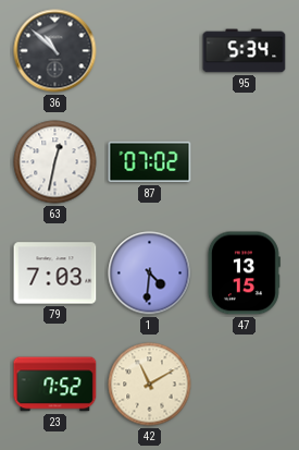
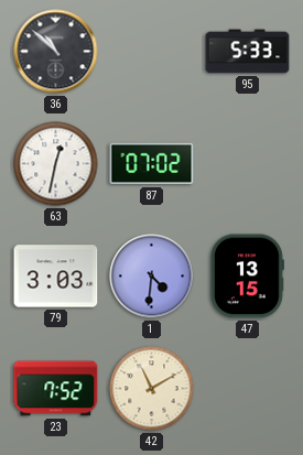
95: 5:34 -> 5:33 (248, 52)
79: 7:03 -> 3:03 (56, 277)
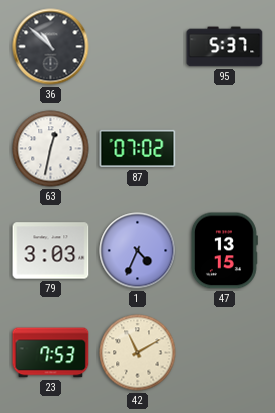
95: 5:33 -> 5:37 (225, 47)
1: 4:31 -> 4:34 (138, 251)
23: 7:52 -> 7:53 (51, 353)
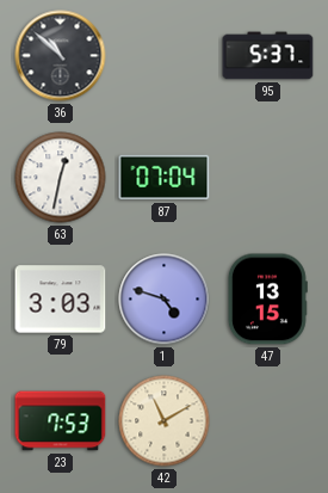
87: 07:02 -> 07:04 (165, 178)
1: 4:34 -> 4:48 (165, 300)
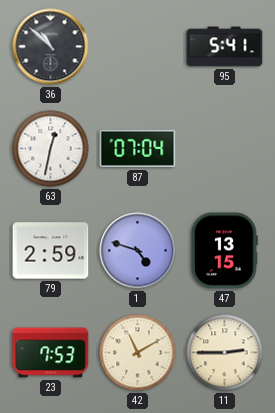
95: 5:37 -> 5:41 (225, 47)
79: 3:03 -> 2:59 (51, 251)
11: none -> 2:45 (225, 353)
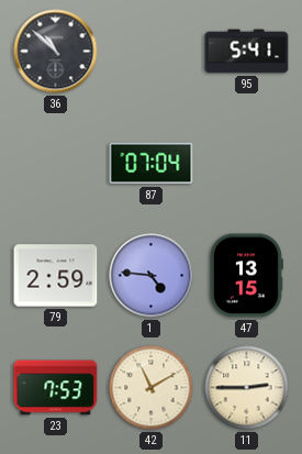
63: 12:32 -> none (51, 149)
1: 4:48 -> 4:46 (152, 276)
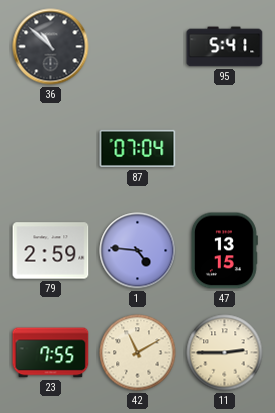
23: 7:53 -> 7:55 (51, 353)
